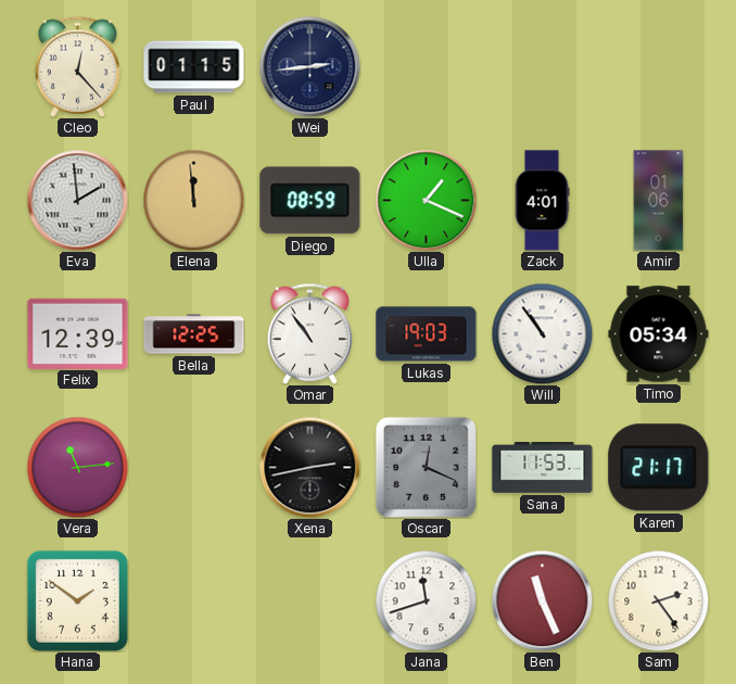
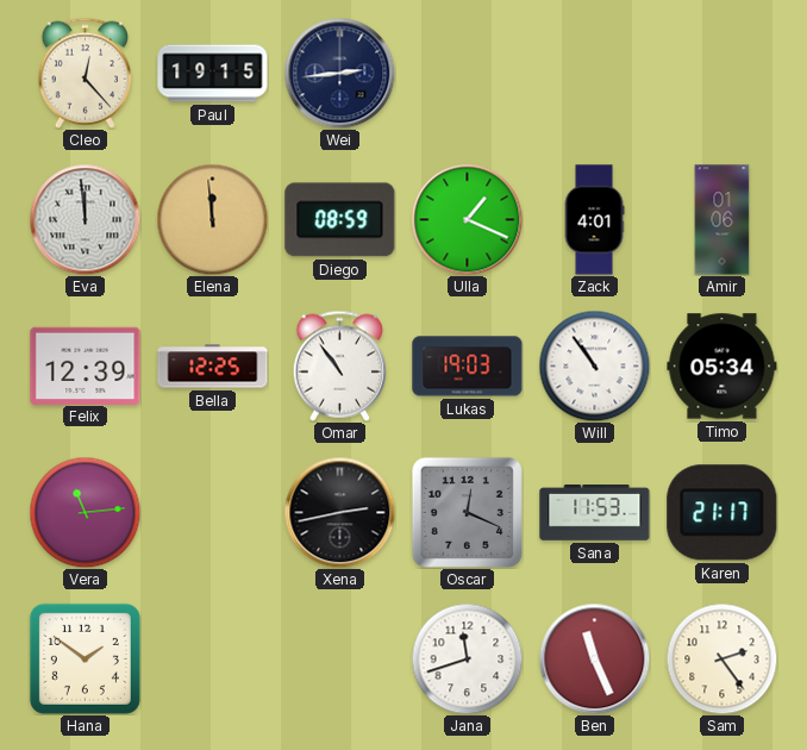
Paul: 01:15 -> 19:15 (213, 74)
Eva: 1:59 -> 11:59 (85, 219)
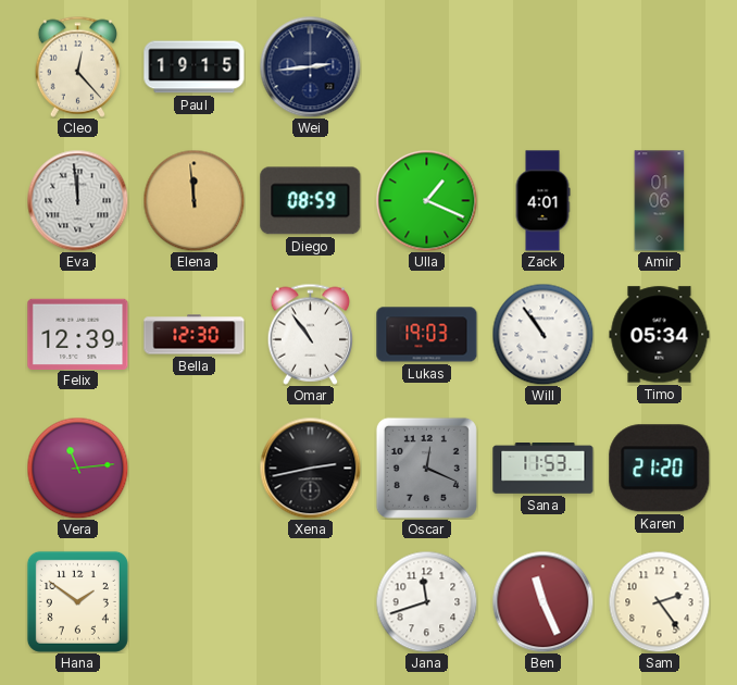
Bella: 12:25 -> 12:30 (195, 335)
Karen: 21:17 -> 21:20 (660, 469)
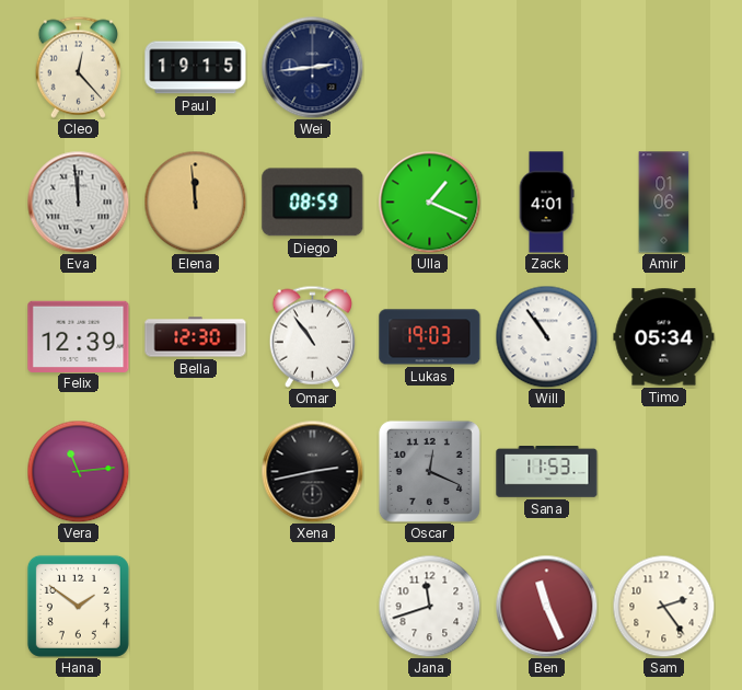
Karen: 21:20 -> none (660, 469)
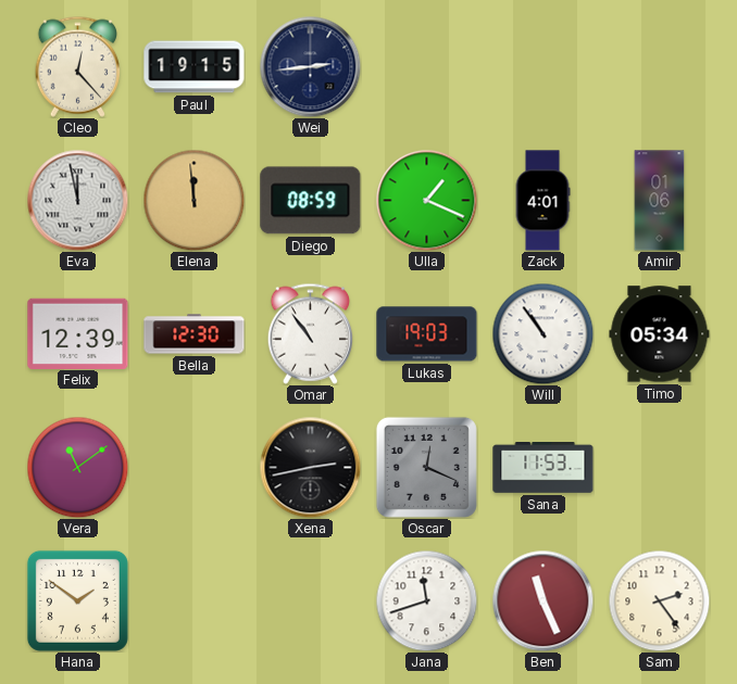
Eva: 11:59 -> 11:58 (77, 200)
Vera: 11:14 -> 11:09 (77, 467)
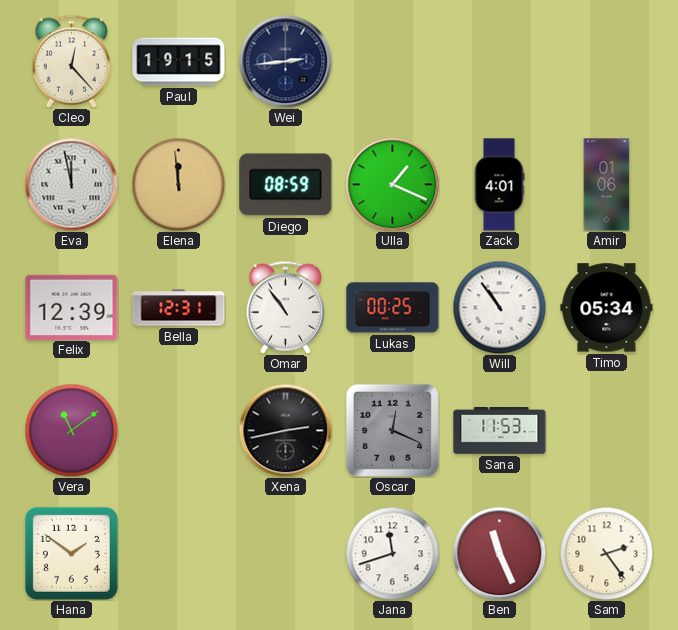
Bella: 12:30 -> 12:31 (179, 308)
Lukas: 19:03 -> 00:25 (393, 308)
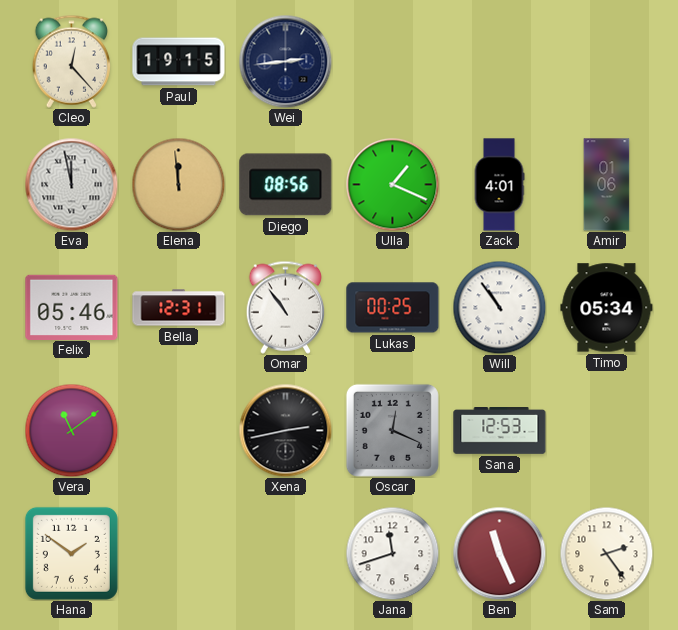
Diego: 08:59 -> 08:56 (286, 185)
Felix: 12:39 -> 05:46 (72, 307)
Sana: 11:53 -> 12:53 (500, 431)
